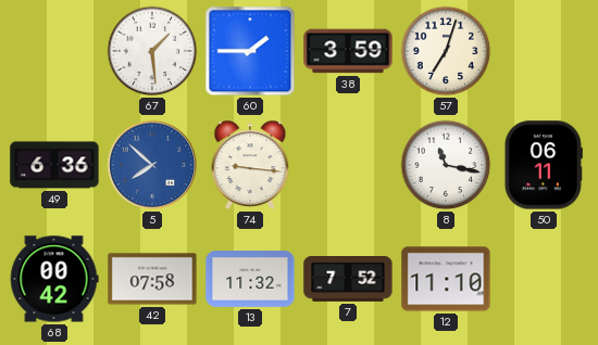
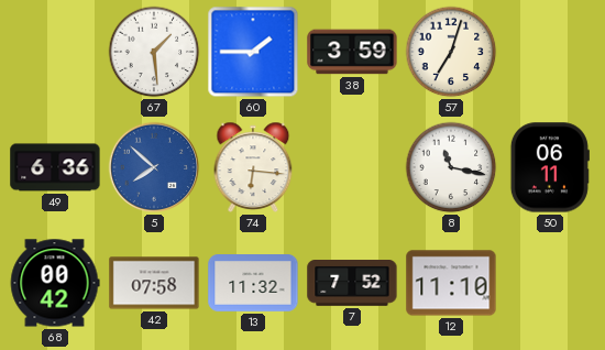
74: 9:16 -> 6:16 (253, 167)
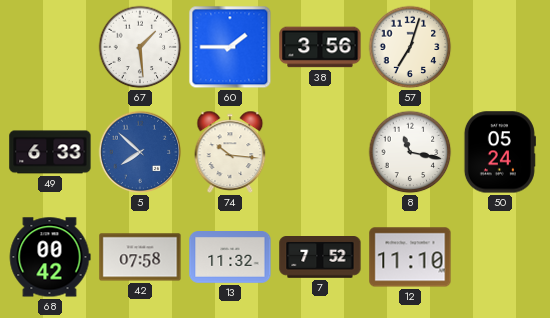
38: 3:59 -> 3:56 (320, 47)
49: 6:36 -> 6:33 (50, 152)
74: 6:16 -> 10:16 (230, 152)
50: 06:11 -> 05:24 (500, 152)
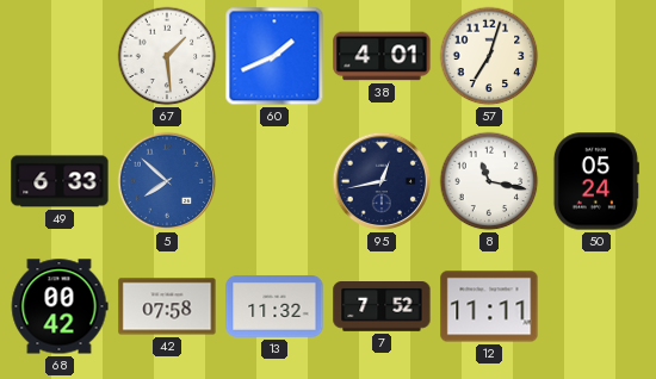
60: 1:45 -> 1:41 (274, 56)
38: 3:56 -> 4:01 (382, 56)
74: 10:16 -> none (230, 152)
95: none -> 12:43 (382, 181)
12: 11:10 -> 11:11 (489, 306)
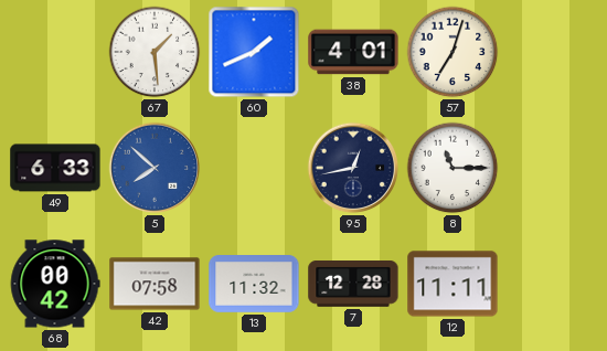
8: 11:17 -> 11:15 (452, 168)
50: 05:24 -> none (596, 181)
7: 7:52 -> 12:28 (353, 285)
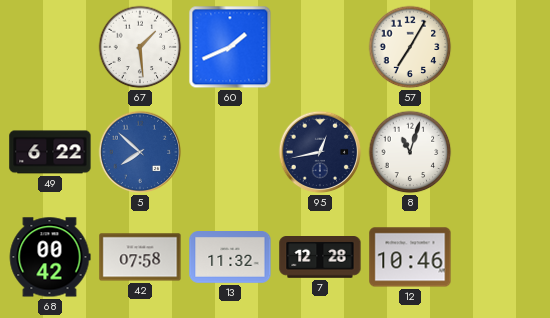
38: 4:01 -> none (353, 52)
57: 7:03 -> 7:05 (410, 47)
49: 6:33 -> 6:22 (50, 152)
8: 11:15 -> 11:03 (410, 152)
12: 11:11 -> 10:46 (410, 257)
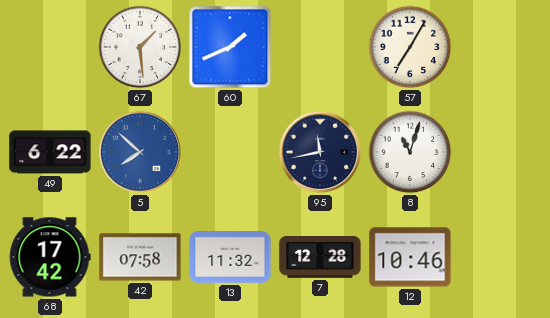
95: 12:43 -> 11:43 (320, 152)
68: 00:42 -> 17:42 (50, 257)
